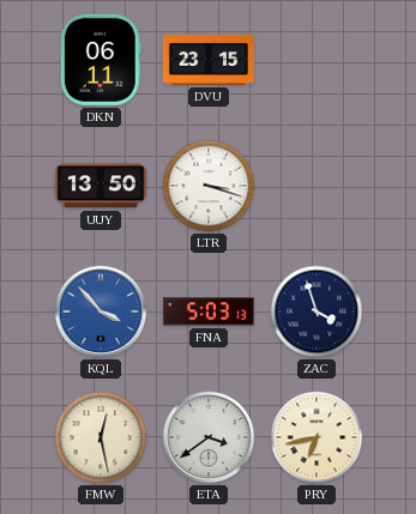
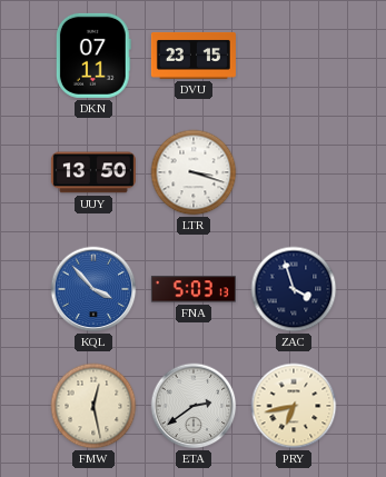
DKN: 06:11 -> 07:11 (93, 56)
ETA: 3:39 -> 2:39 (194, 406)
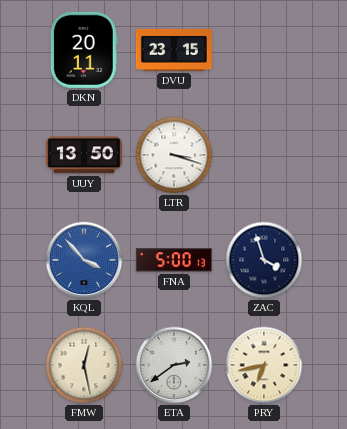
DKN: 07:11 -> 20:11 (84, 50)
FNA: 5:03 -> 5:00 (174, 260)
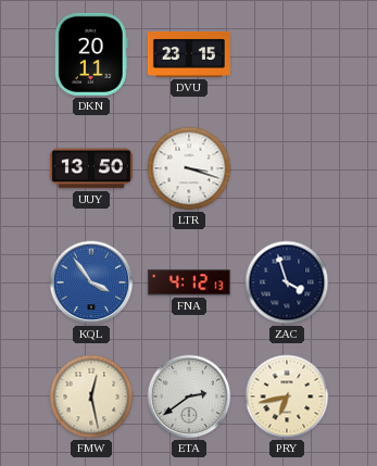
KQL: 3:53 -> 3:54 (91, 282)
FNA: 5:00 -> 4:12 (189, 282)
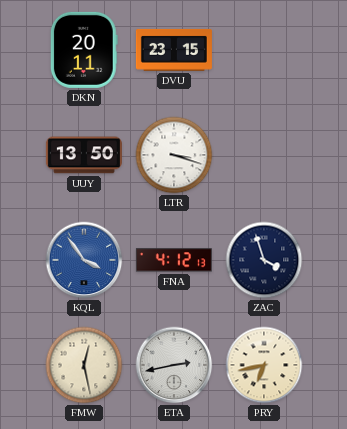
ETA: 2:39 -> 2:43 (174, 365)
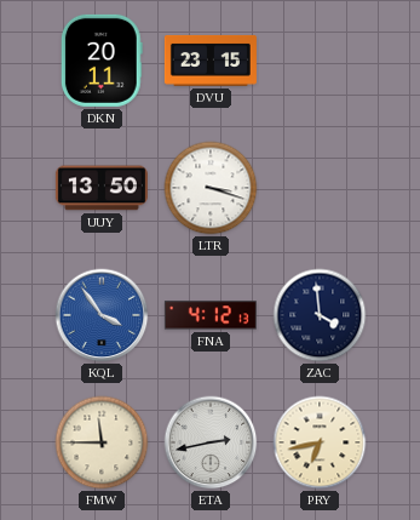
ZAC: 3:57 -> 3:59 (320, 315)
FMW: 12:28 -> 11:45 (102, 442)
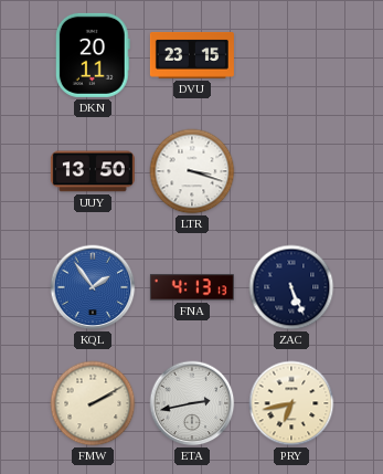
KQL: 3:54 -> 1:54 (93, 287)
FNA: 4:12 -> 4:13 (192, 287)
ZAC: 3:59 -> 5:26 (291, 287)
FMW: 11:45 -> 2:10 (93, 403)
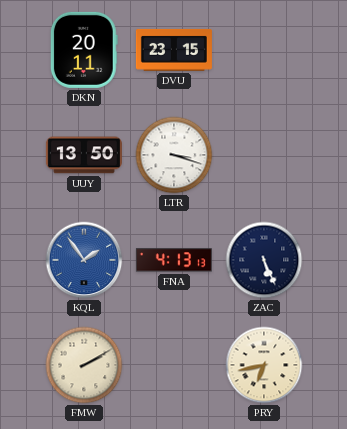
ETA: 2:43 -> none (192, 403)
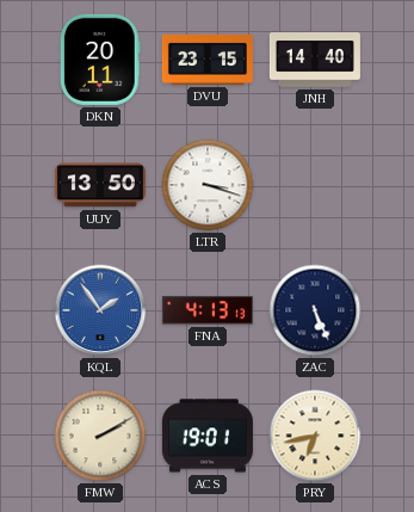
JNH: none -> 14:40 (315, 60)
ACS: none -> 19:01 (208, 436)
